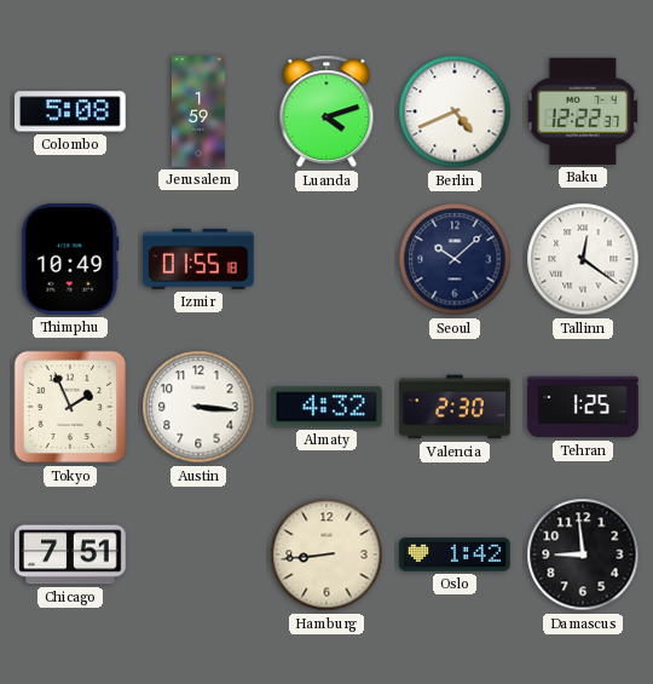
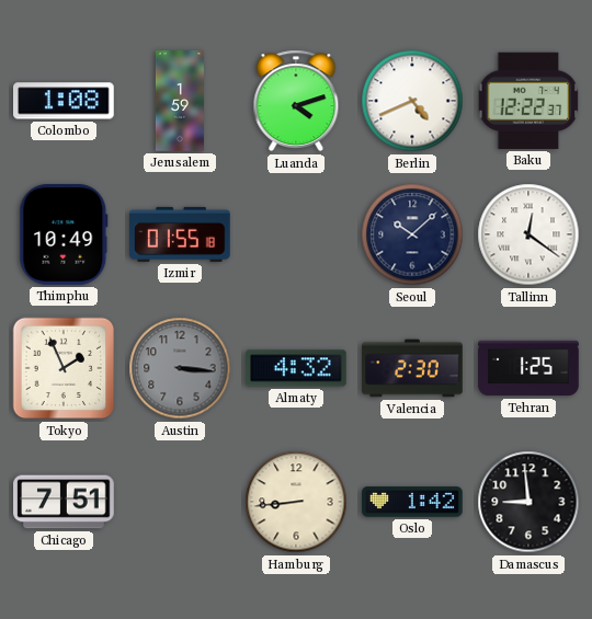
Colombo: 5:08 -> 1:08 (65, 101)
Austin dial: white -> grey (180, 368)
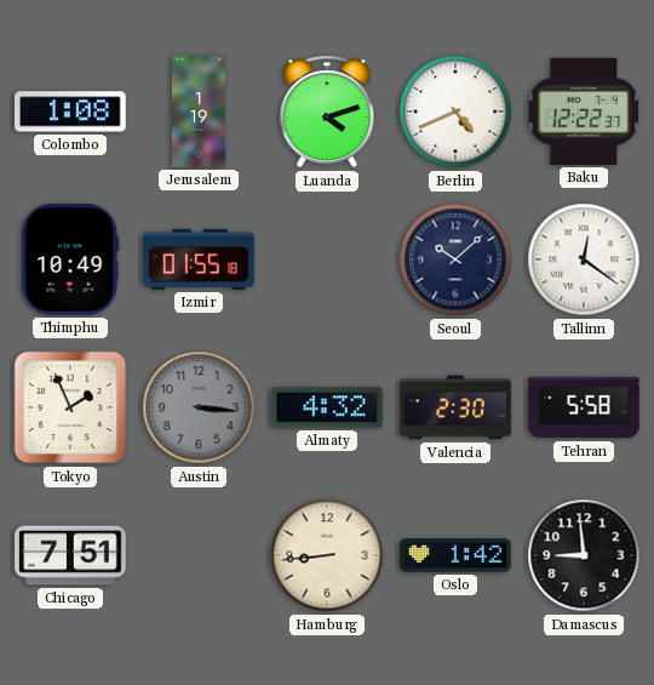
Jerusalem: 1:59 -> 1:19 (199, 112)
Tehran: 1:25 -> 5:58 (584, 407)
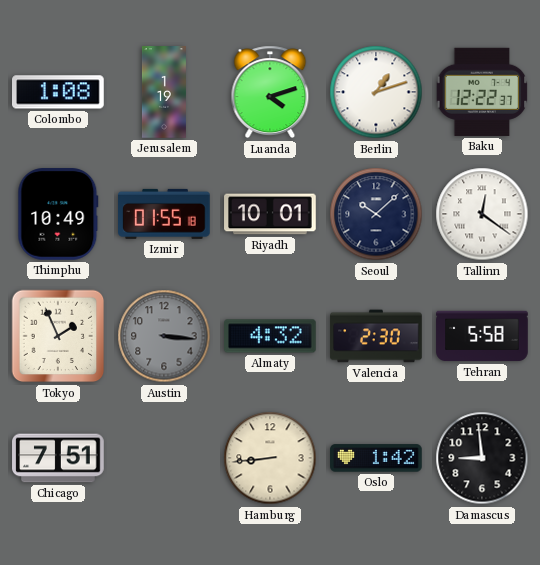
Berlin: 4:41 -> 1:12 (376, 92)
Riyadh: none -> 10:01 (270, 214)
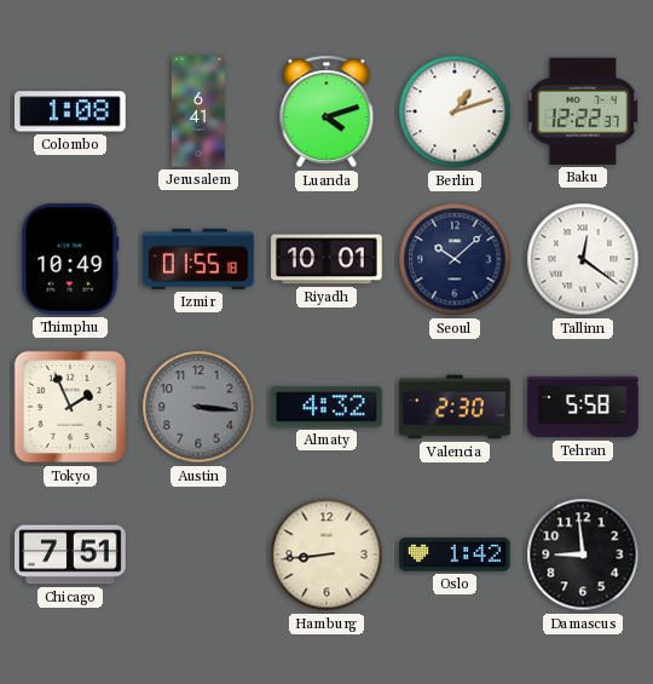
Jerusalem: 1:19 -> 6:41 (198, 111)
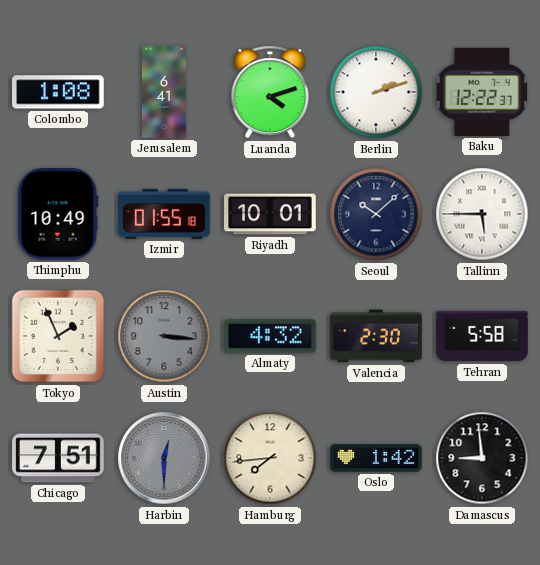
Berlin: 1:12 -> 2:12 (376, 92)
Tallinn: 12:21 -> 5:45 (482, 214)
Harbin: none -> 12:30 (164, 458)
Hamburg: 8:44 -> 7:44 (270, 458)
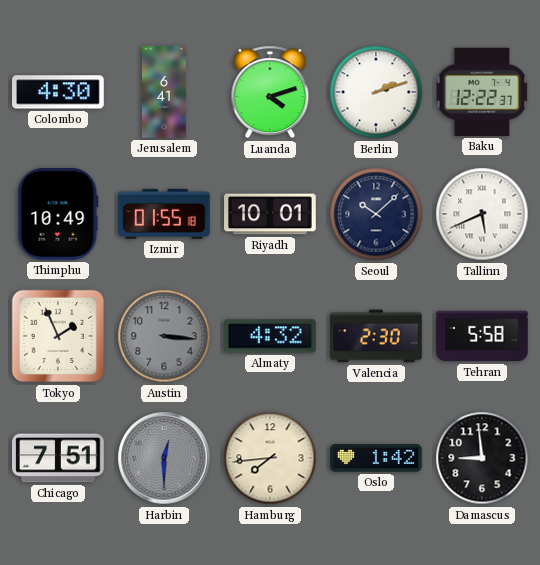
Colombo: 1:08 -> 4:30 (59, 92)
Tallinn: 5:45 -> 5:41 (482, 214)
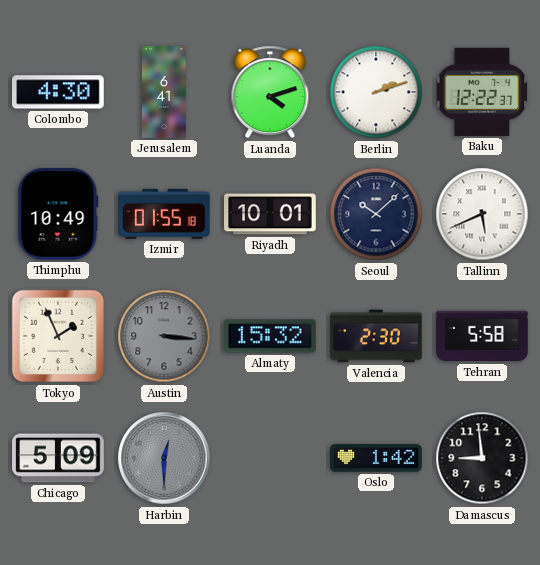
Almaty: 4:32 -> 15:32 (270, 336)
Chicago: 7:51 -> 5:09 (58, 458)
Hamburg: 7:44 -> none (270, 458)
